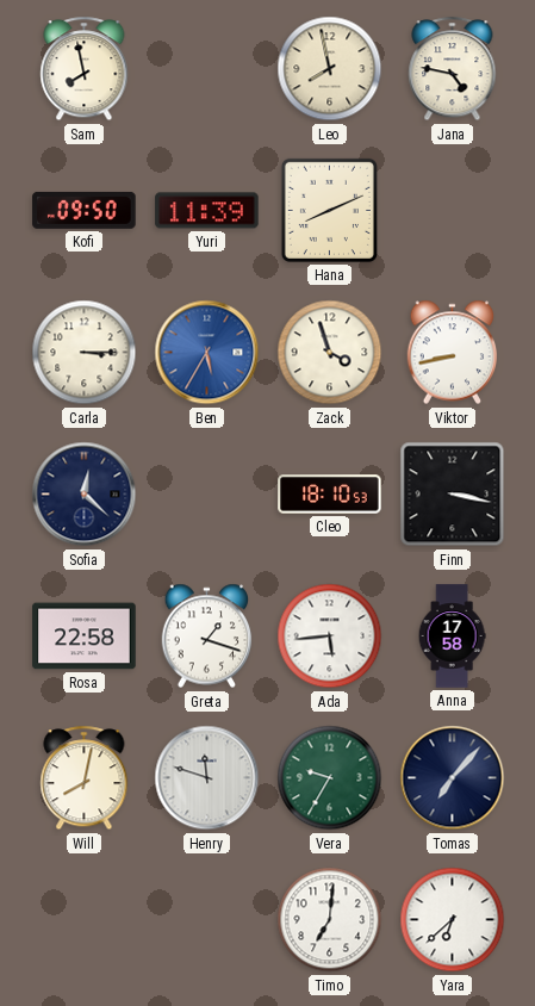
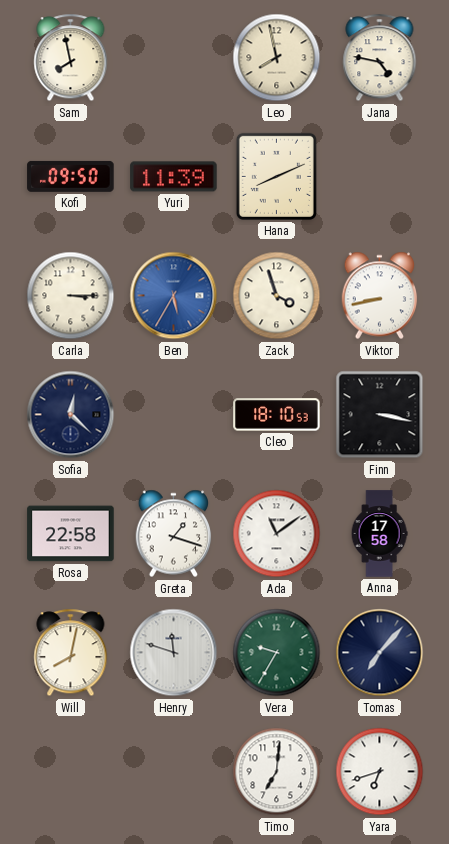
Ada: 5:44 -> 11:09 (277, 534)
Yara: 6:38 -> 6:42 (380, 772)
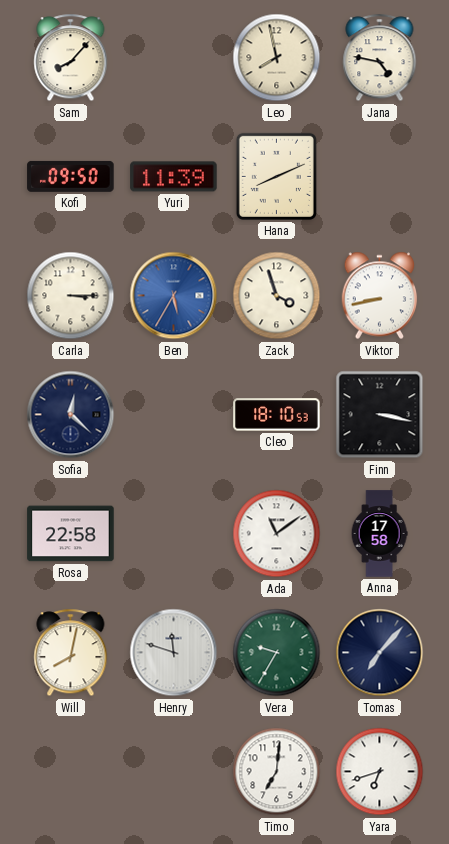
Sam: 7:58 -> 8:07 (71, 58)
Greta: 1:18 -> none (174, 534)
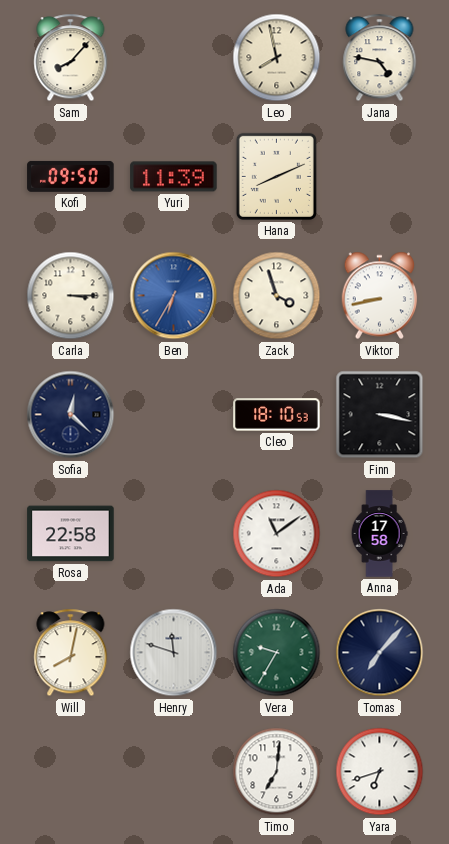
Ben: 5:35 -> 6:35 (174, 296)
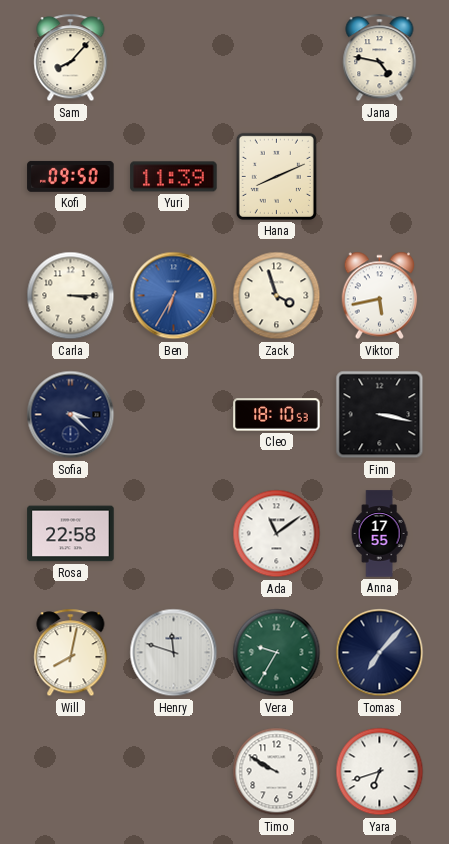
Leo: 7:58 -> none (277, 58)
Viktor: 8:43 -> 5:43 (380, 296)
Sofia: 12:22 -> 3:22 (71, 415)
Anna: 17:58 -> 17:55 (379, 534)
Timo: 7:01 -> 9:50 (277, 772)
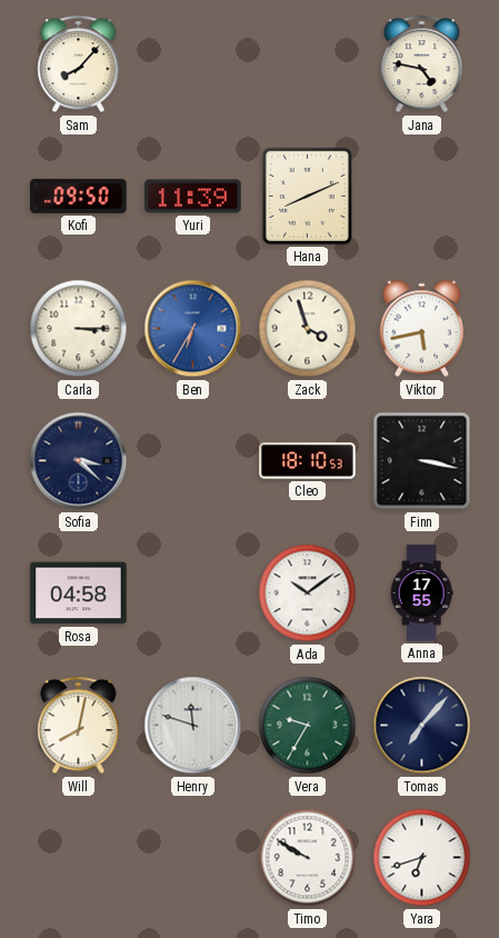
Rosa: 22:58 -> 04:58 (79, 593)
Ada: 11:09 -> 10:09 (308, 593)
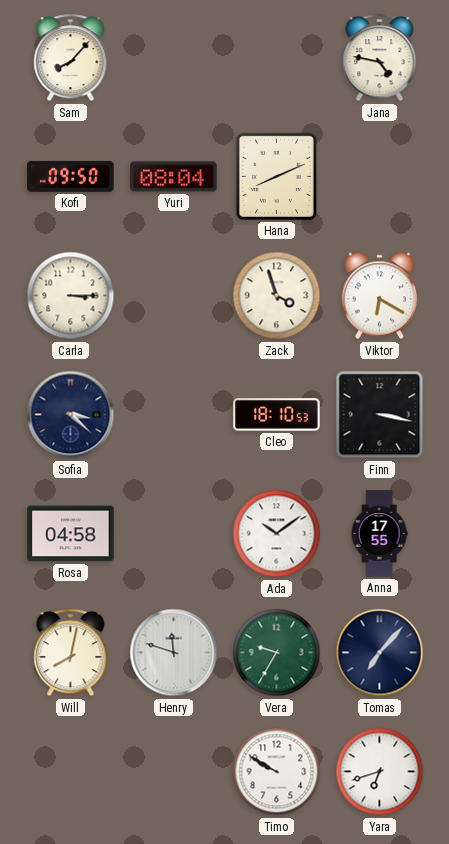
Yuri: 11:39 -> 08:04 (174, 177)
Ben: 6:35 -> none (193, 329)
Viktor: 5:43 -> 6:20 (380, 296)
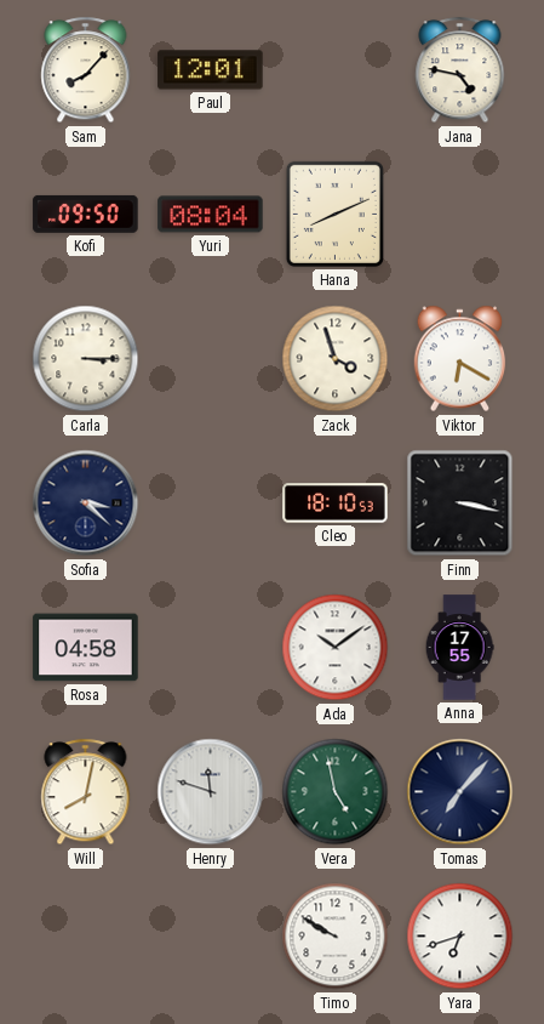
Paul: none -> 12:01 (211, 70)
Vera: 9:35 -> 4:58 (336, 792)
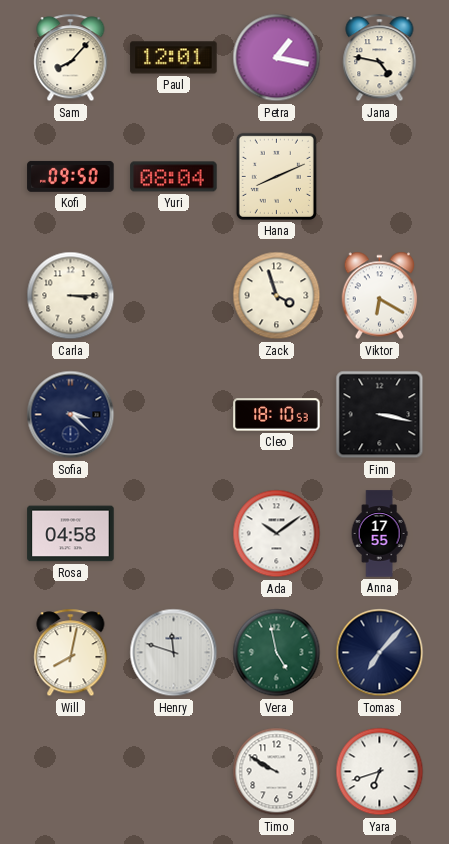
Petra: none -> 1:17 (277, 58)
